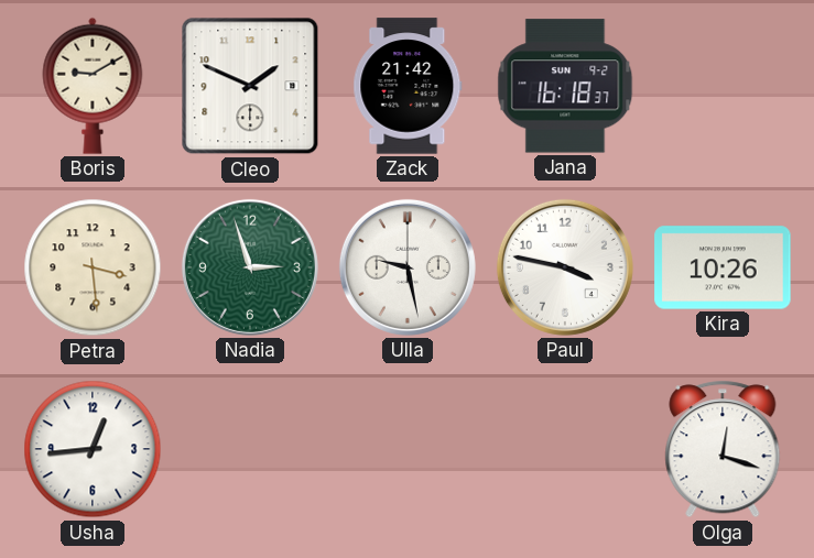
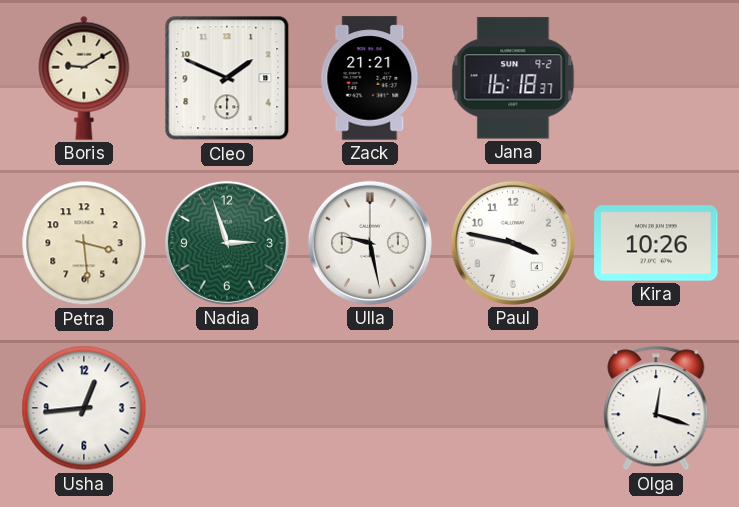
Zack: 21:42 -> 21:21 (370, 78)
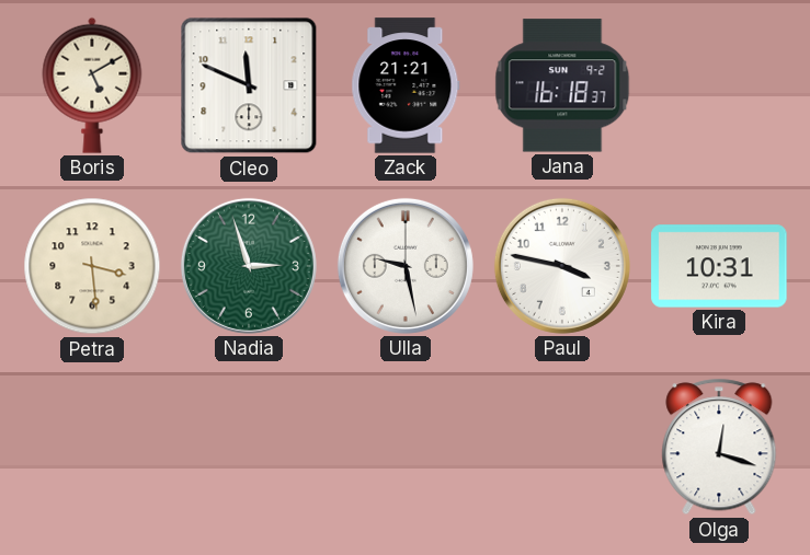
Boris: 9:10 -> 5:10 (92, 85)
Cleo: 1:49 -> 11:49 (249, 85)
Kira: 10:26 -> 10:31 (719, 266)
Usha: 12:44 -> none (84, 408)
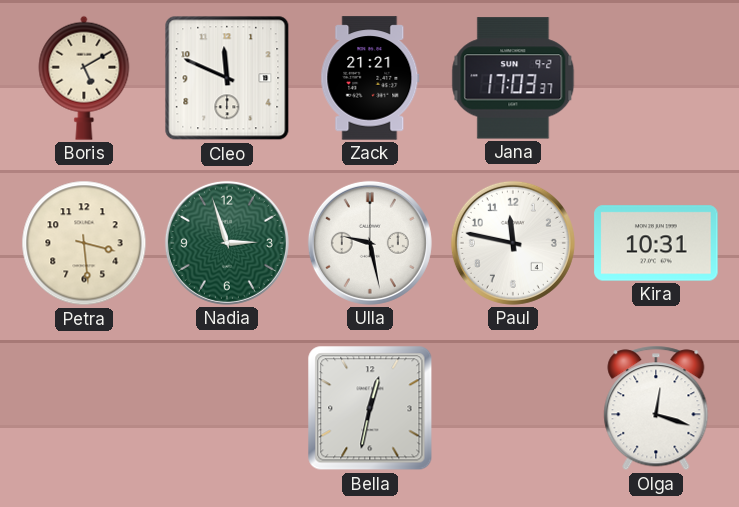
Jana: 16:18 -> 17:03 (513, 78)
Paul: 3:47 -> 11:47 (513, 243)
Bella: none -> 12:32 (370, 408)
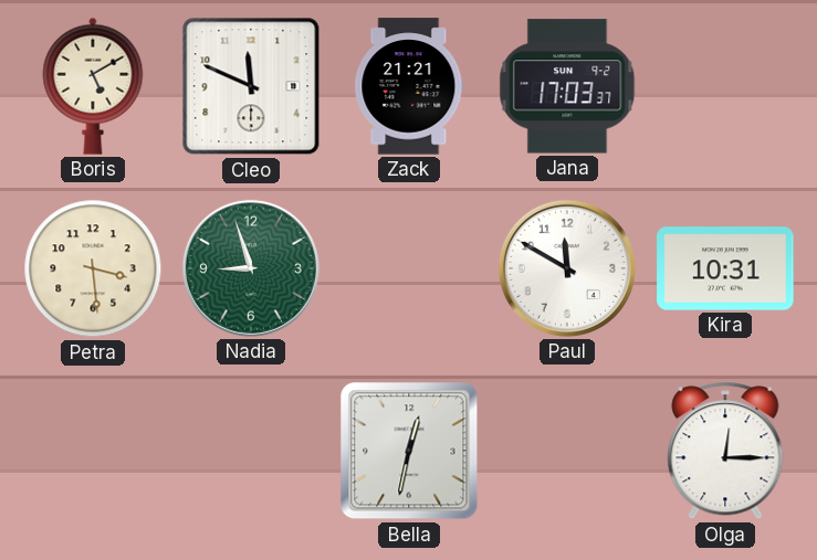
Nadia: 2:57 -> 8:57 (251, 268)
Ulla: 9:28 -> none (370, 243)
Paul: 11:47 -> 11:50 (567, 268)
Olga: 12:18 -> 12:15 (725, 451)
